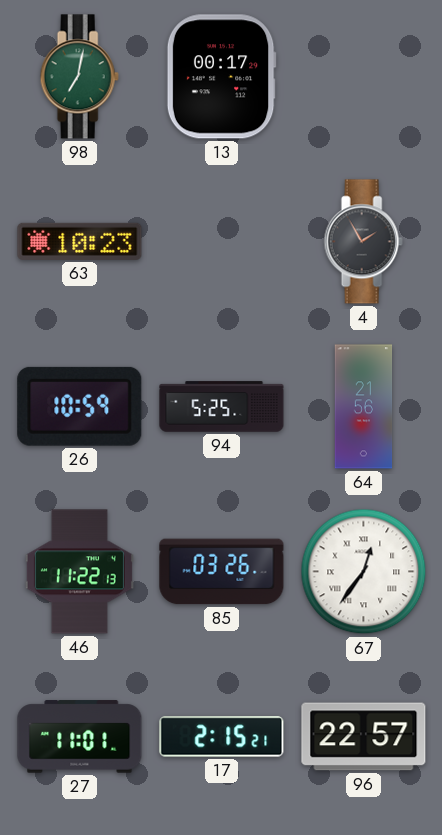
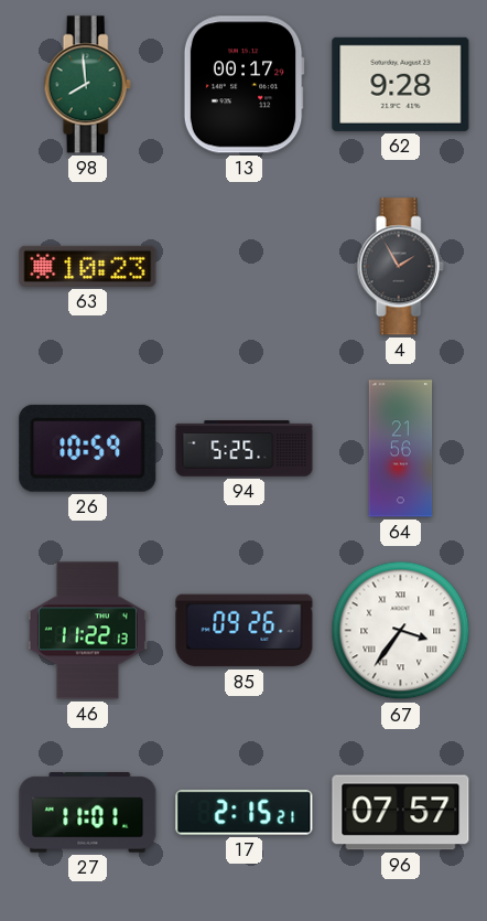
98: 7:02 -> 7:59 (87, 85)
62: none -> 9:28 (401, 84)
85: 03:26 -> 09:26 (245, 631)
67: 12:36 -> 3:36 (401, 631)
96: 22:57 -> 07:57 (401, 813)
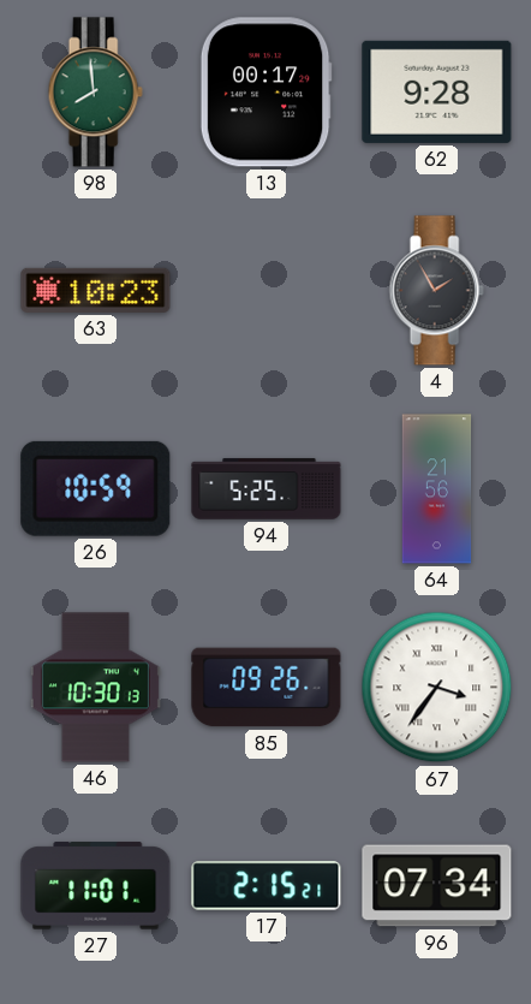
46: 11:22 -> 10:30 (95, 688)
96: 07:57 -> 07:34 (437, 886)
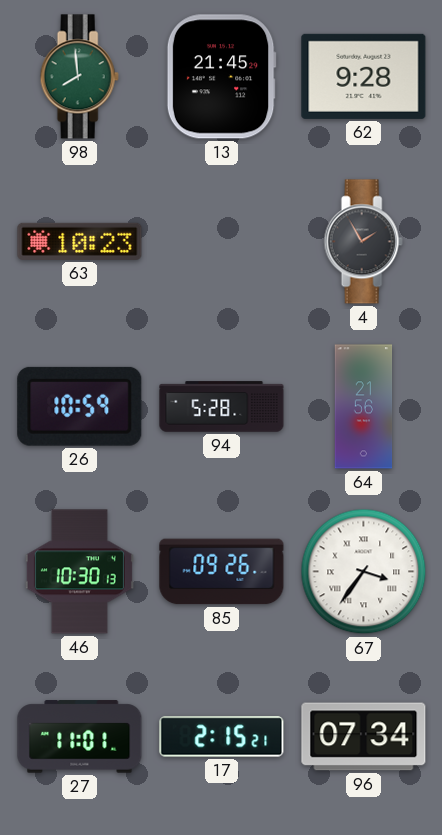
13: 00:17 -> 21:45 (221, 77)
94: 5:25 -> 5:28 (222, 407)
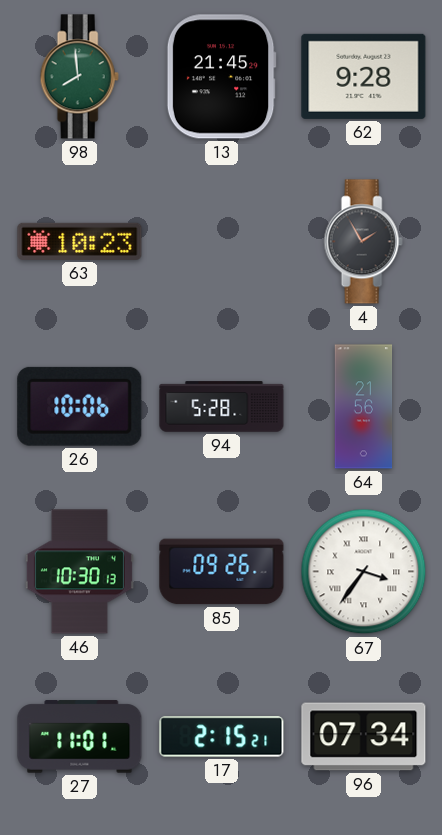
26: 10:59 -> 10:06 (80, 406)
